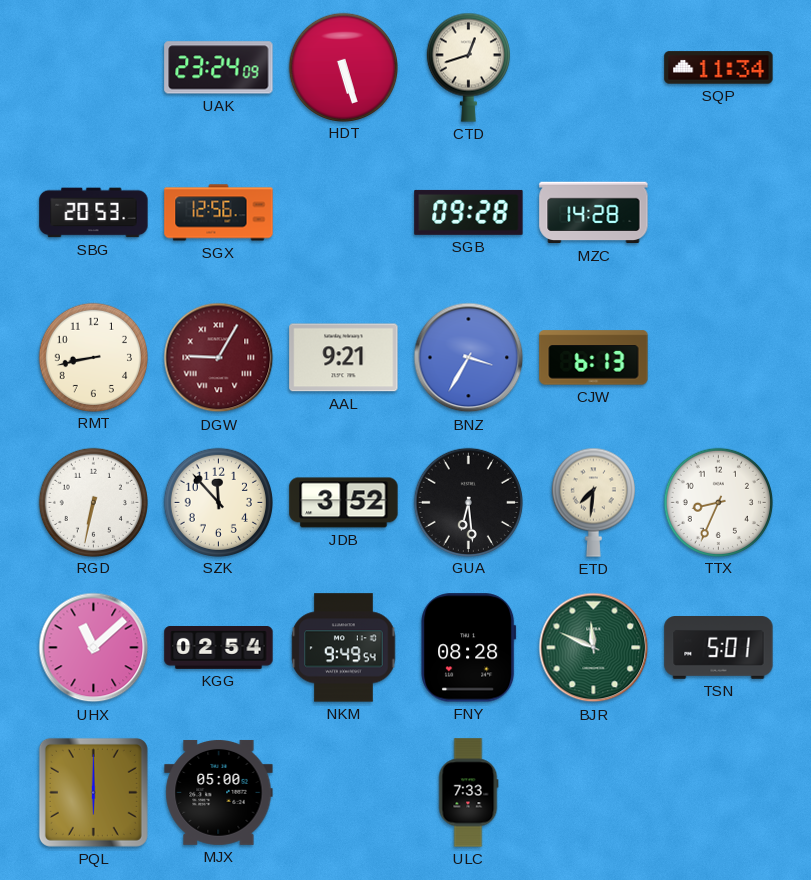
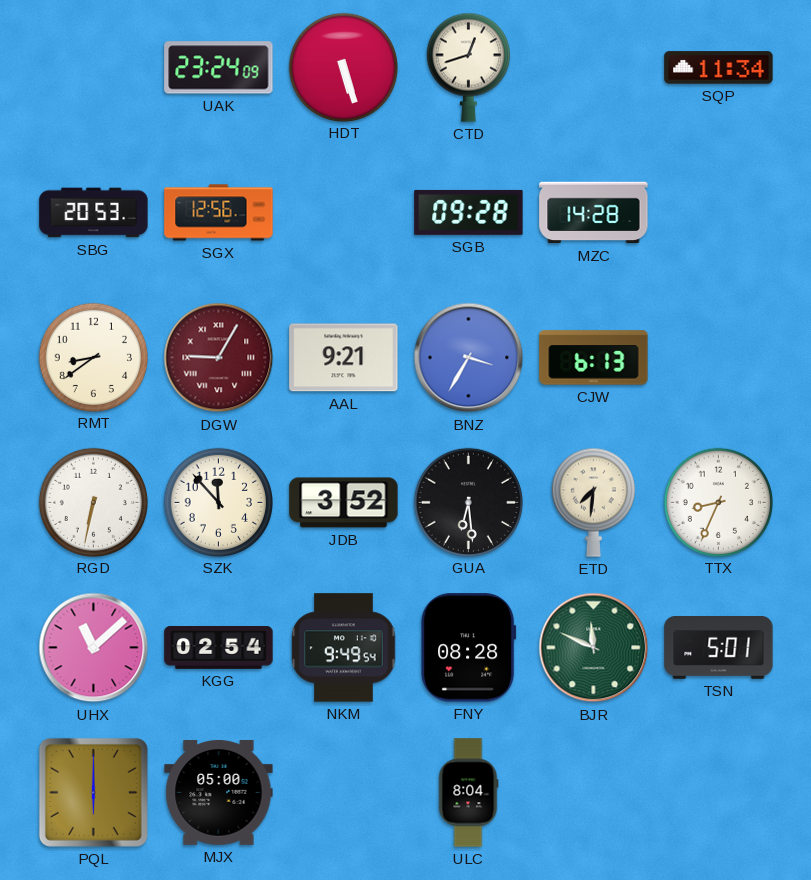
RMT: 8:43 -> 8:39 (93, 357)
ULC: 7:33 -> 8:04 (468, 793)
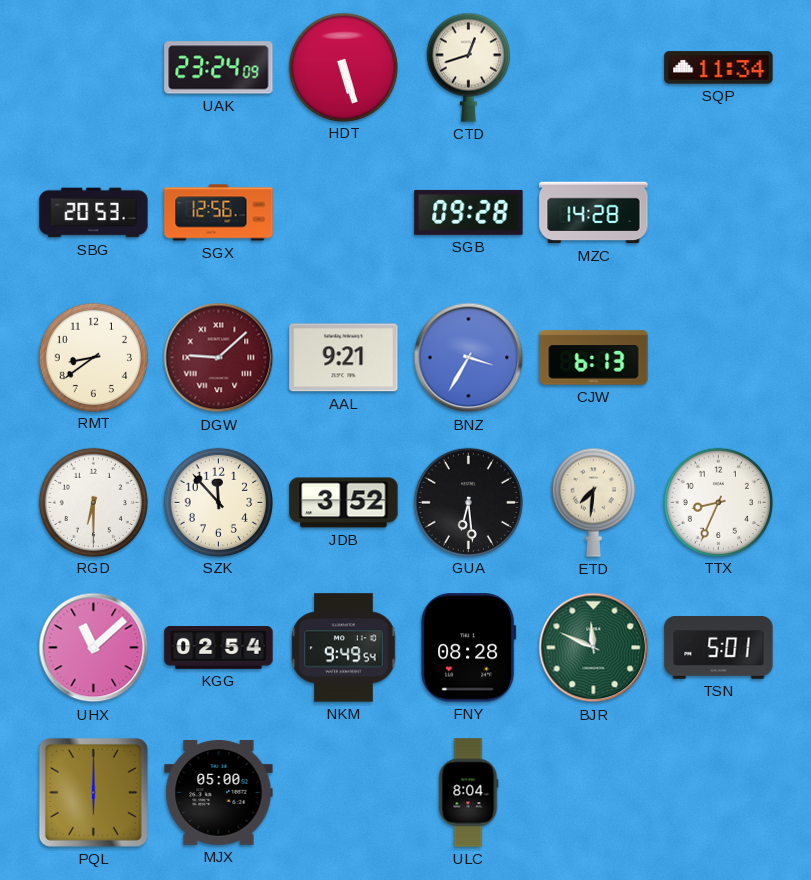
DGW: 9:05 -> 9:08 (219, 358)
RGD: 6:32 -> 6:30 (93, 502)
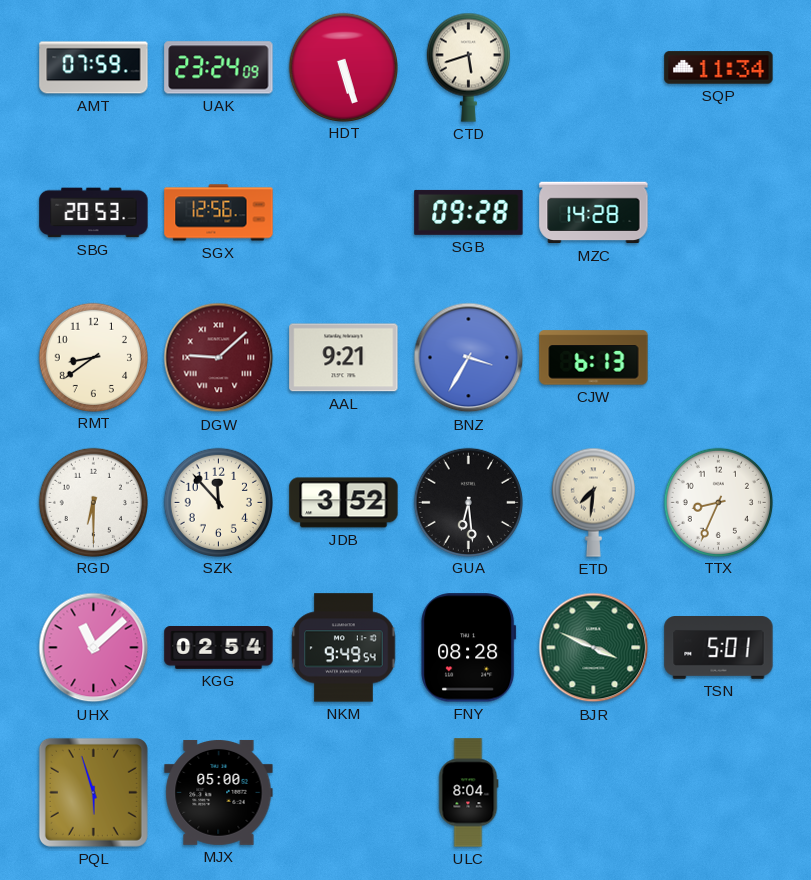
AMT: none -> 07:59 (94, 68)
CTD: 12:42 -> 5:42 (468, 67)
BJR: 11:49 -> 3:49 (594, 648)
PQL: 6:00 -> 5:57 (93, 792)
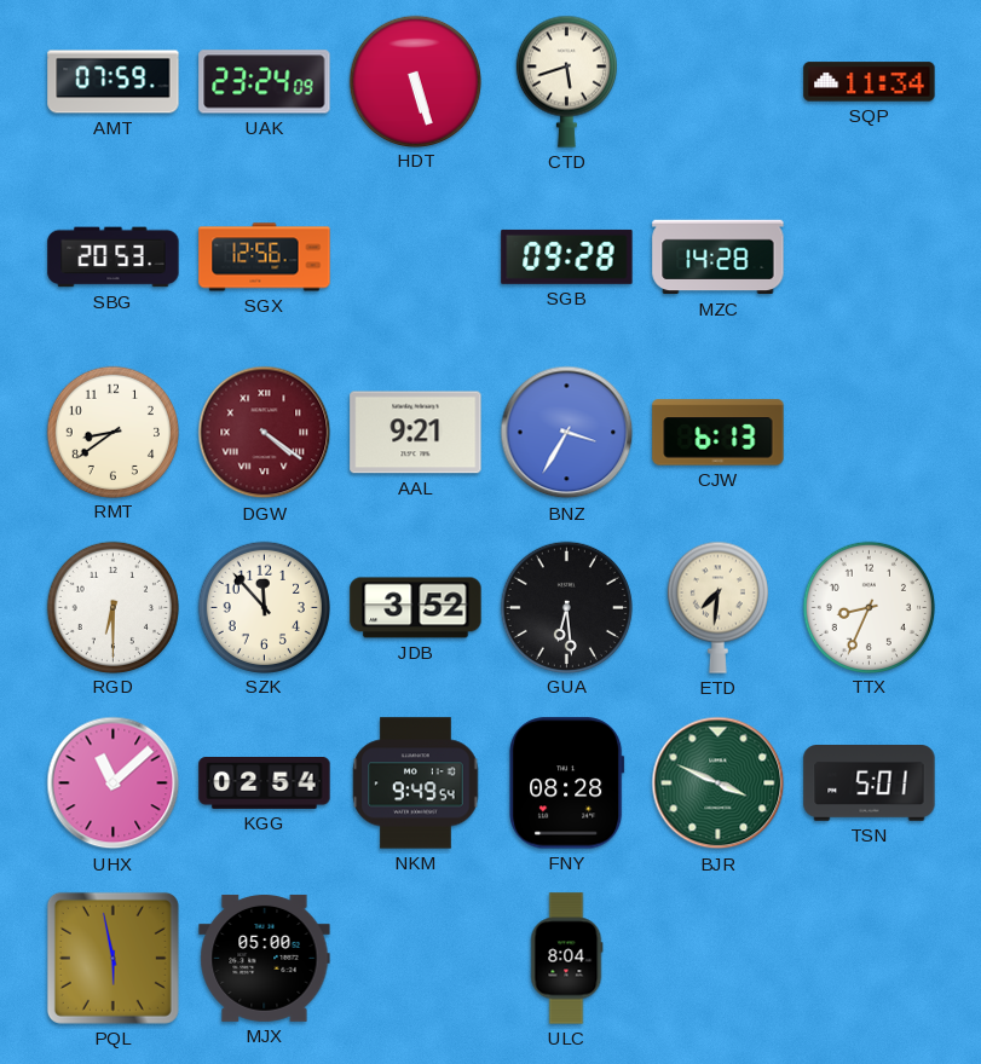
DGW: 9:08 -> 4:21 (265, 433)
PQL: 5:57 -> 5:58 (112, 958)
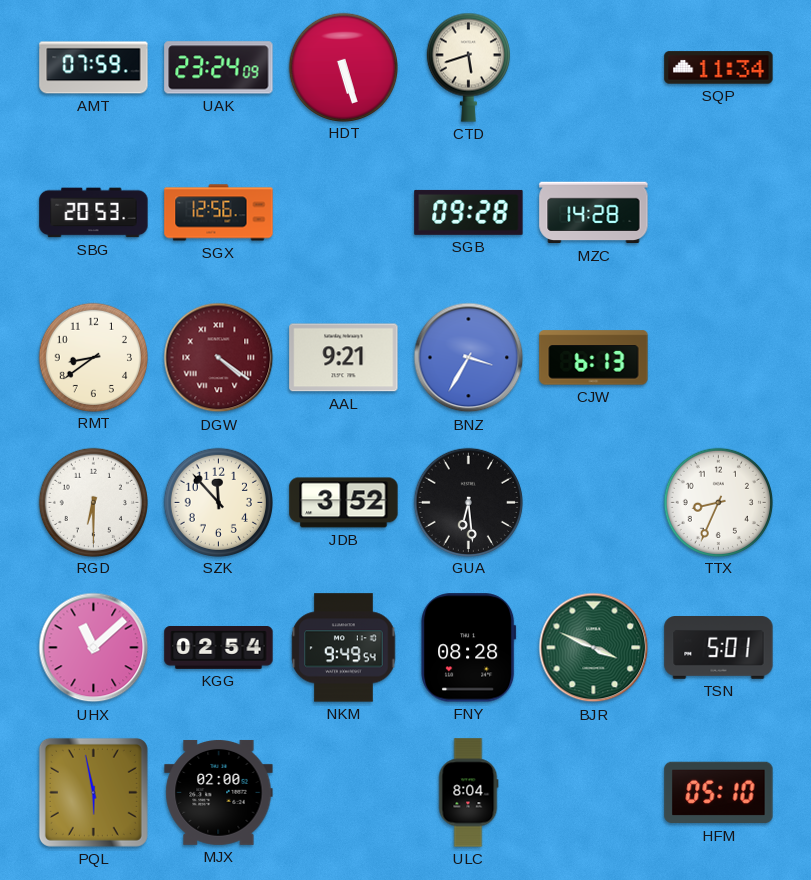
ETD: 7:31 -> none (717, 607)
MJX: 05:00 -> 02:00 (219, 792)
HFM: none -> 05:10 (719, 793)
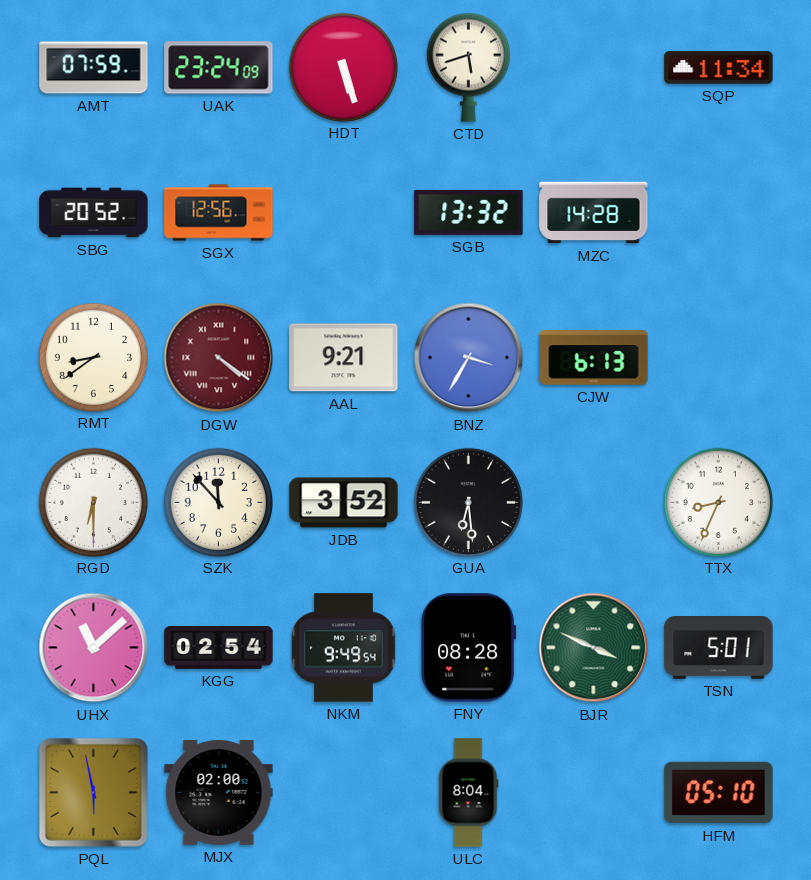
SBG: 20:53 -> 20:52 (94, 213)
SGB: 09:28 -> 13:32 (469, 212)
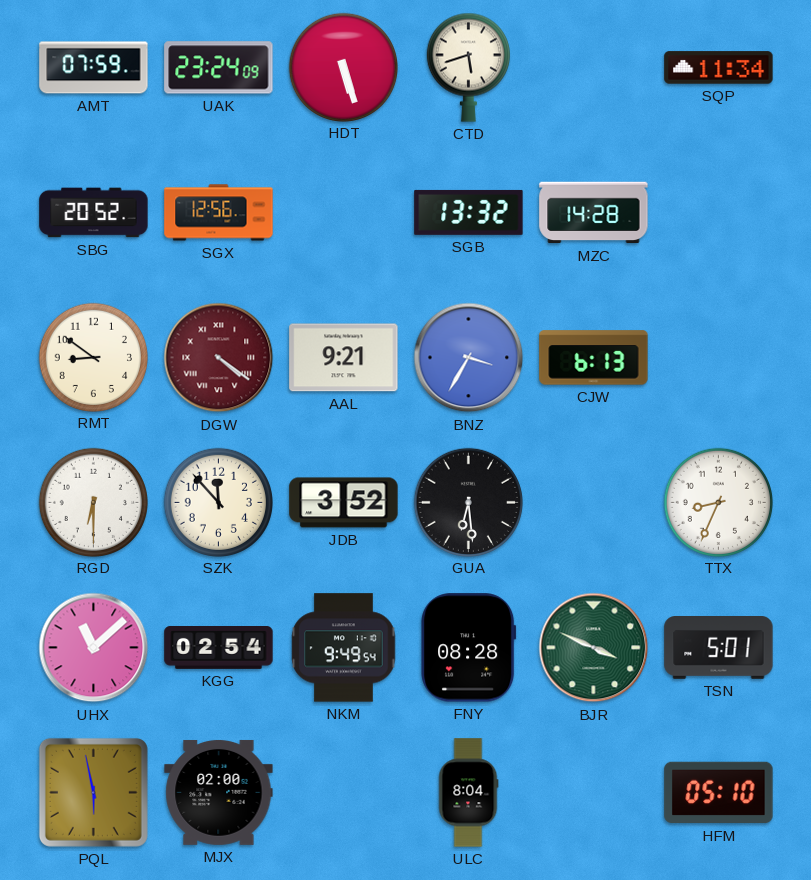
RMT: 8:39 -> 8:51 (93, 357)
